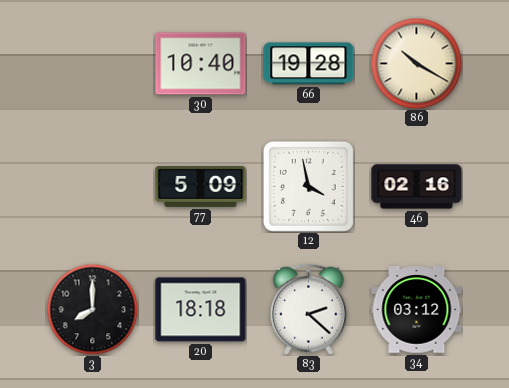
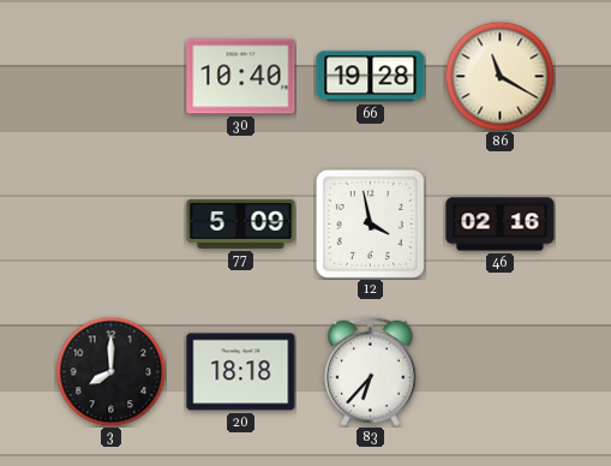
86: 10:20 -> 11:20 (499, 76)
83: 2:22 -> 6:37 (371, 371)
34: 03:12 -> none (417, 310)
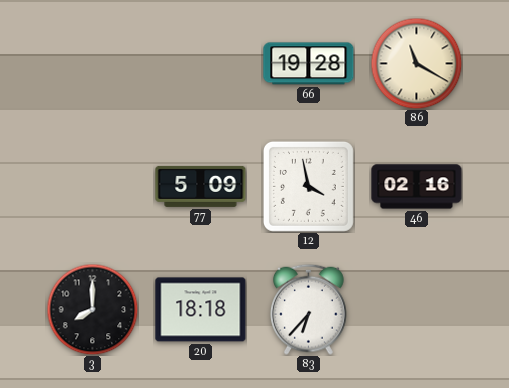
30: 10:40 -> none (241, 77)
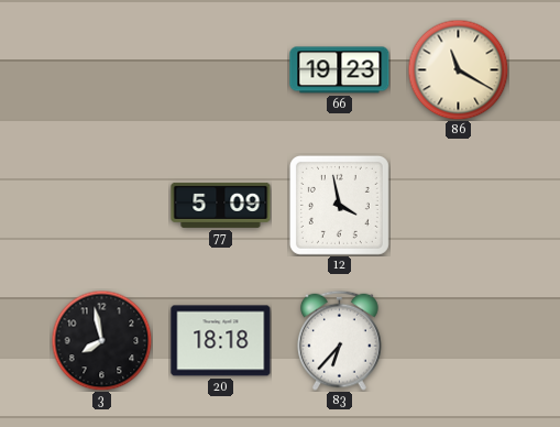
66: 19:28 -> 19:23 (340, 70)
46: 02:16 -> none (417, 187)
3: 8:00 -> 7:58 (101, 340)
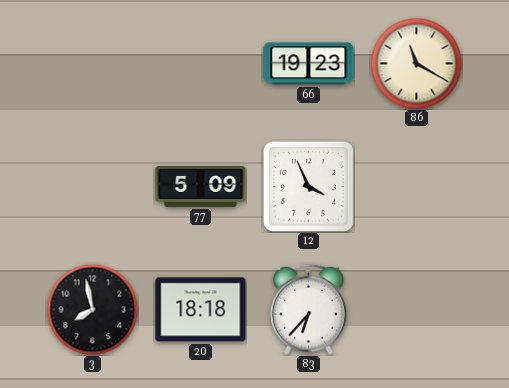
12: 3:58 -> 3:56 (308, 186)
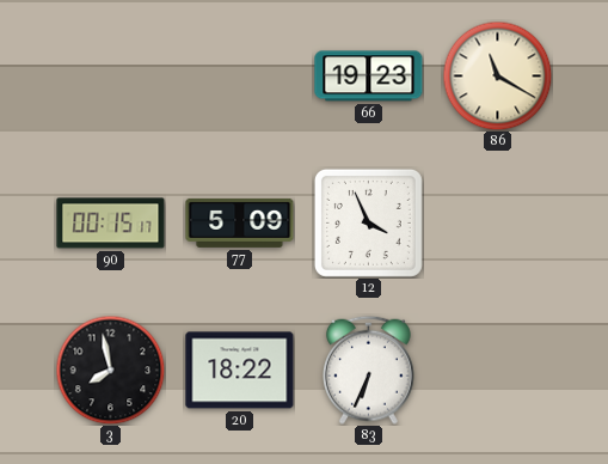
90: none -> 00:15 (111, 224)
20: 18:18 -> 18:22 (240, 371)
83: 6:37 -> 6:34 (369, 370)
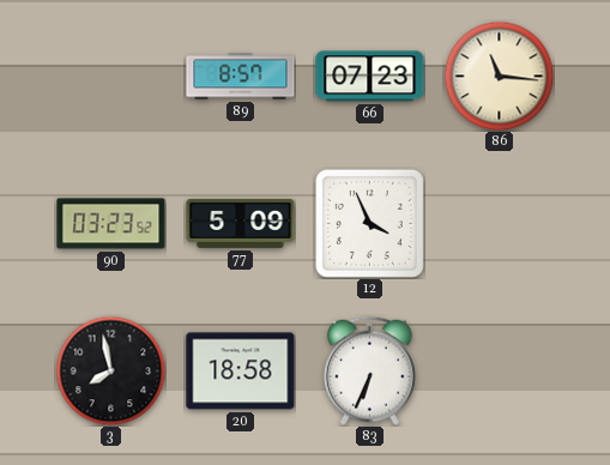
89: none -> 8:57 (241, 77)
66: 19:23 -> 07:23 (370, 77)
86: 11:20 -> 11:16 (499, 76)
90: 00:15 -> 03:23 (111, 224)
20: 18:22 -> 18:58 (241, 372)
